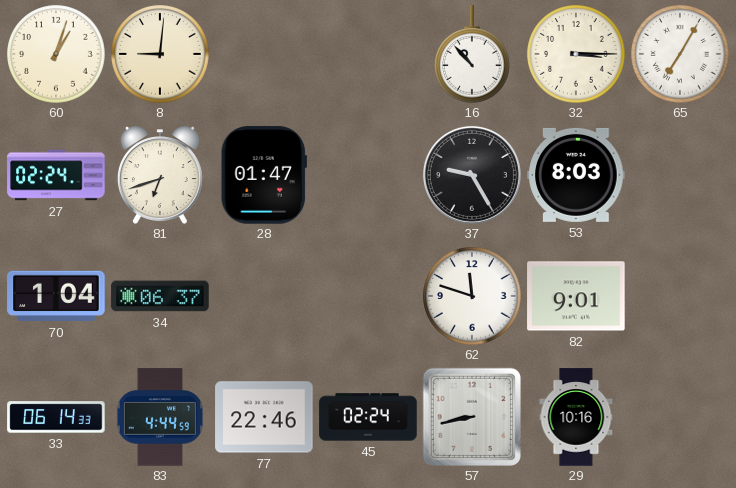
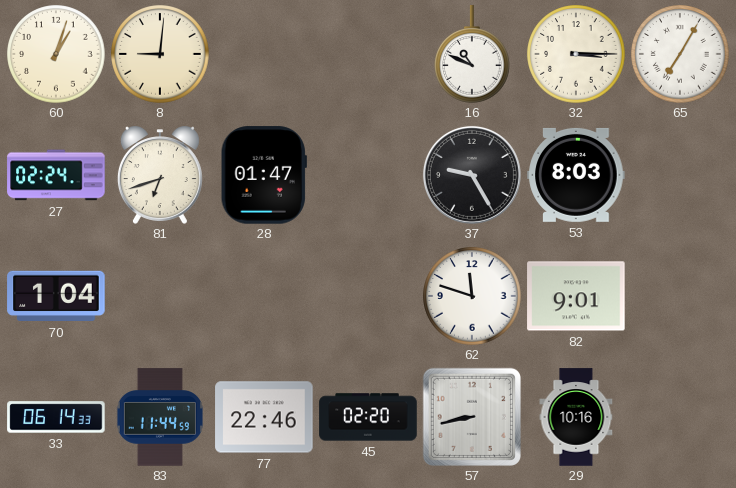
16: 10:53 -> 10:49 (473, 54)
34: 06:37 -> none (160, 296)
83: 4:44 -> 11:44 (159, 417)
45: 02:24 -> 02:20 (368, 417)
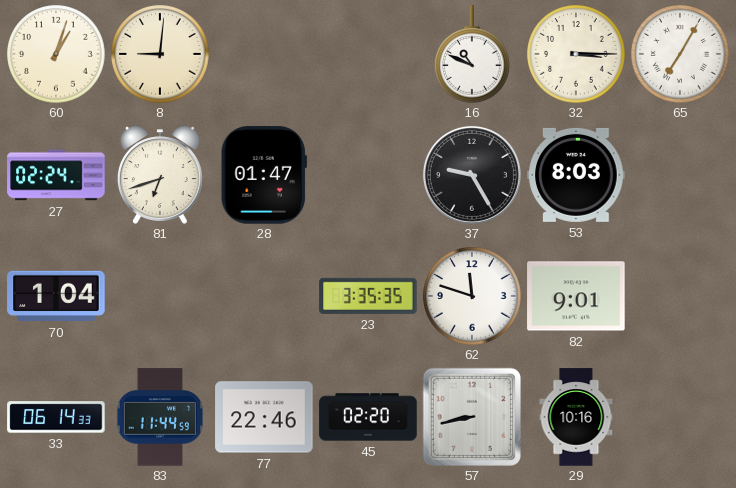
23: none -> 3:35 (368, 296)
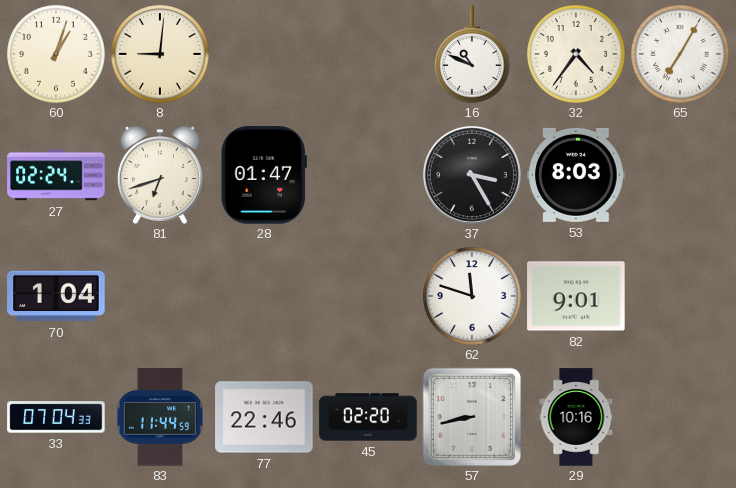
32: 3:15 -> 4:36 (576, 54)
37: 9:25 -> 3:25 (472, 175)
23: 3:35 -> none (368, 296)
33: 06:14 -> 07:04 (56, 417)
